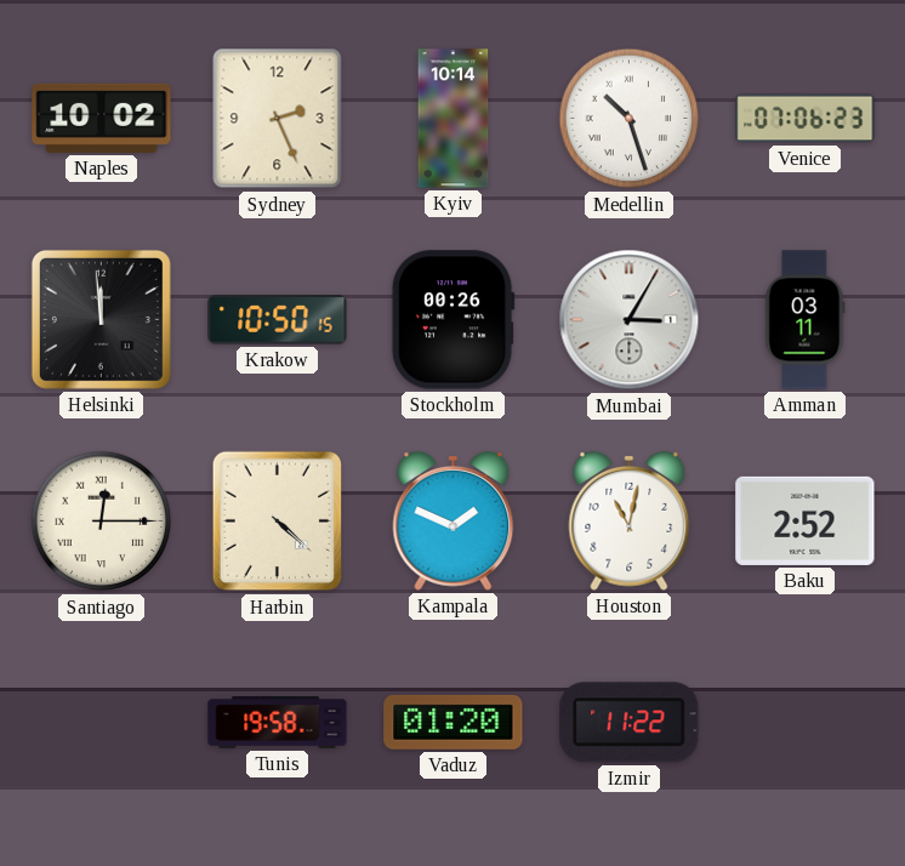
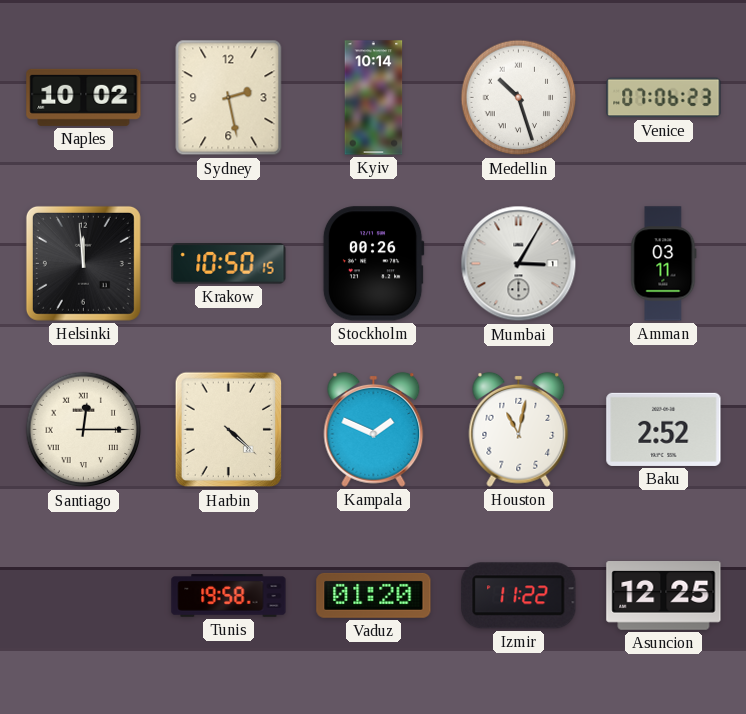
Sydney: 2:26 -> 2:28 (229, 98)
Asuncion: none -> 12:25 (664, 596)
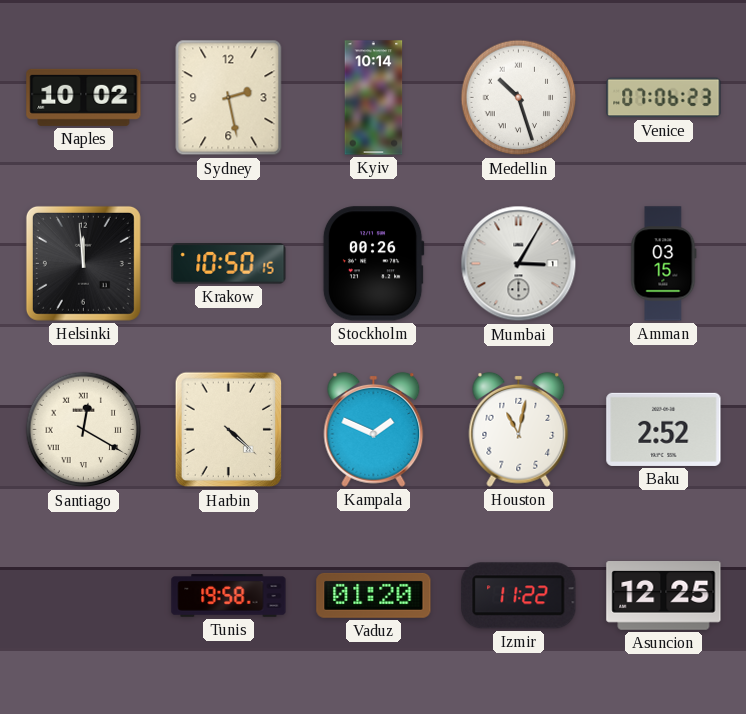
Amman: 03:11 -> 03:15 (664, 264)
Santiago: 12:15 -> 12:20 (84, 430)
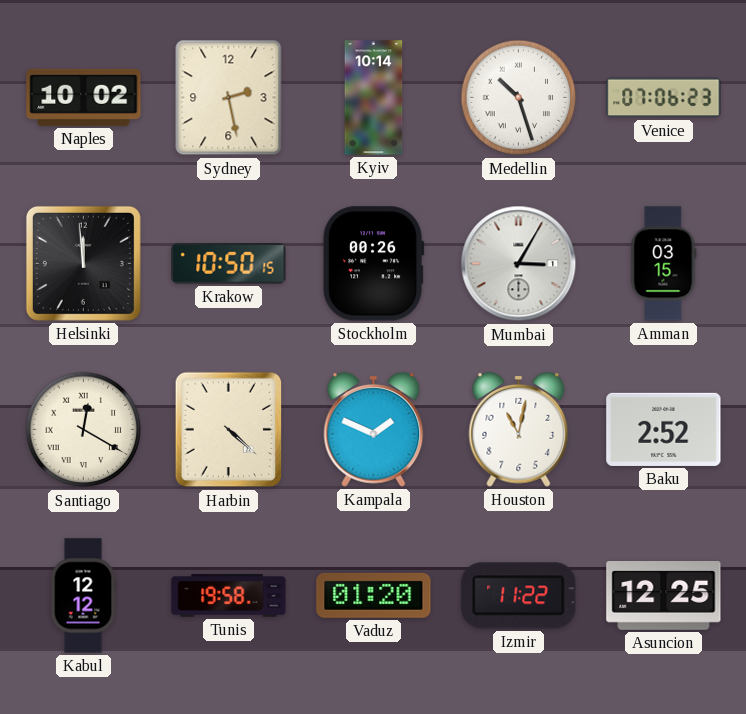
Kabul: none -> 12:12 (83, 596)
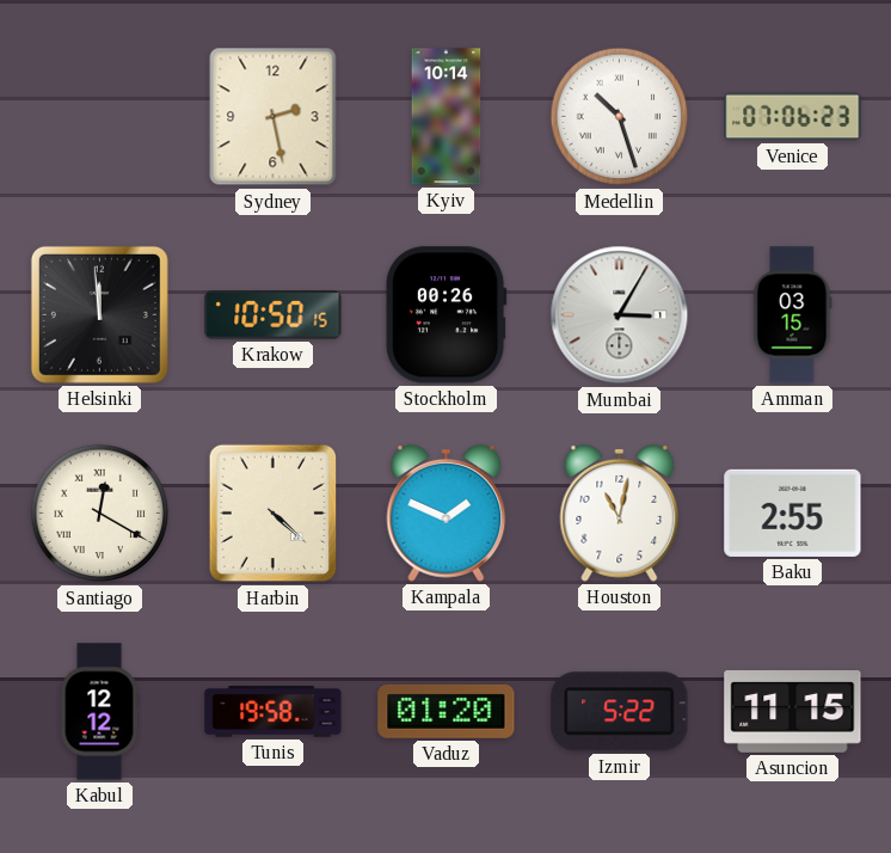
Naples: 10:02 -> none (84, 97)
Baku: 2:52 -> 2:55 (793, 513)
Izmir: 11:22 -> 5:22 (620, 712)
Asuncion: 12:25 -> 11:15 (793, 712)
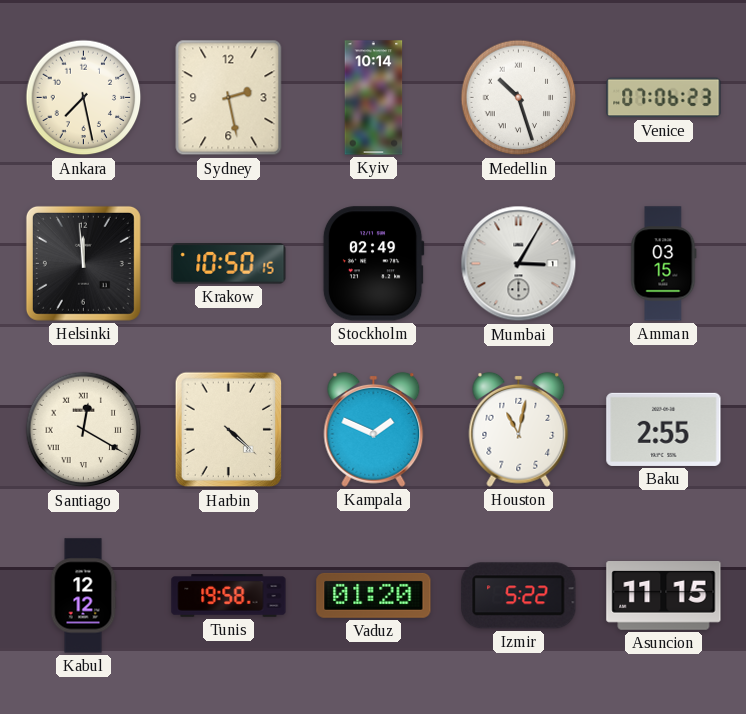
Ankara: none -> 7:28 (84, 98)
Stockholm: 00:26 -> 02:49 (373, 264)
